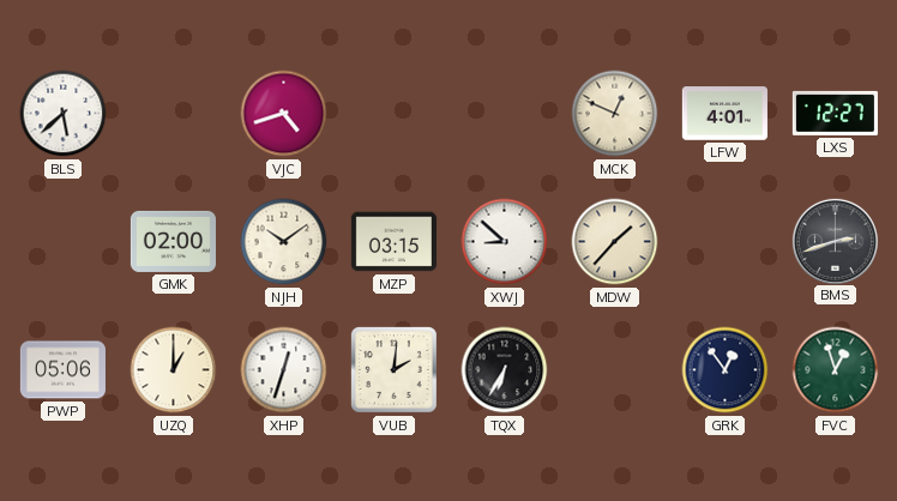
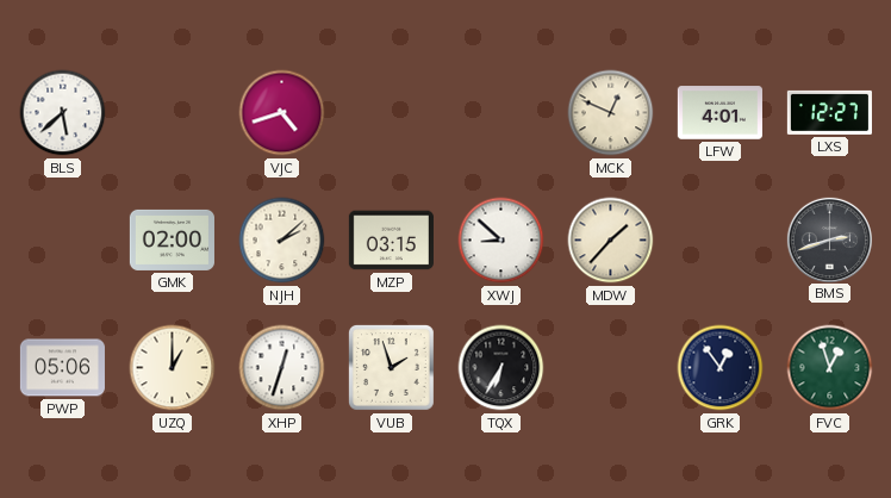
NJH: 10:09 -> 2:08 (282, 241)
VUB: 2:01 -> 1:57 (391, 367)
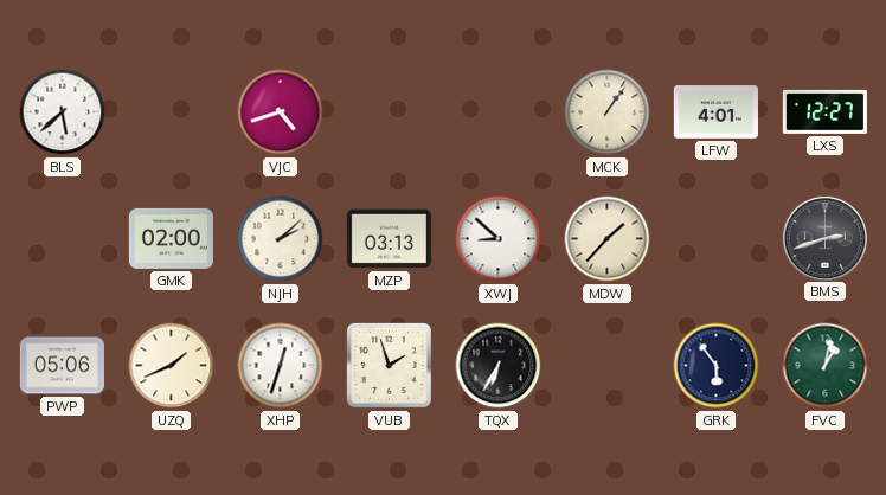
MCK: 12:49 -> 1:06 (608, 112)
MZP: 03:15 -> 03:13 (389, 239)
UZQ: 1:00 -> 1:41 (172, 366)
GRK: 12:54 -> 5:54 (717, 366)
FVC: 12:57 -> 1:02 (826, 366)
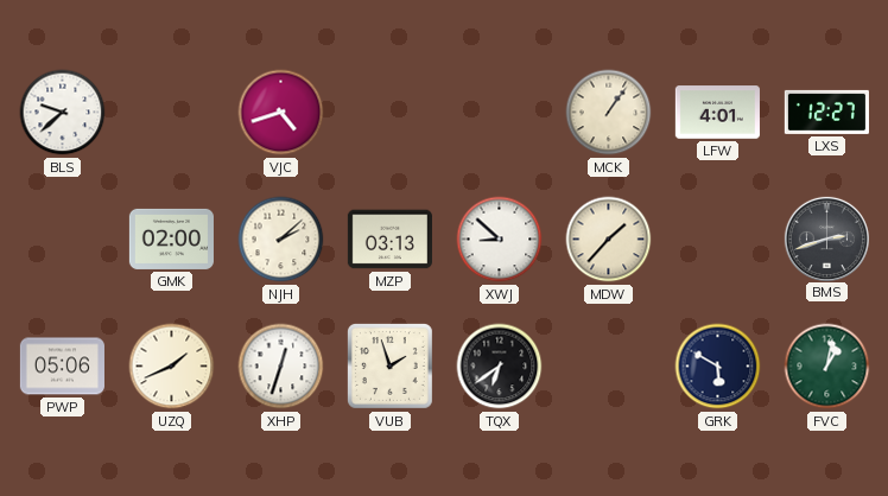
BLS: 5:38 -> 9:38 (63, 113)
TQX: 6:35 -> 6:39 (500, 367)
GRK: 5:54 -> 5:50 (718, 367)
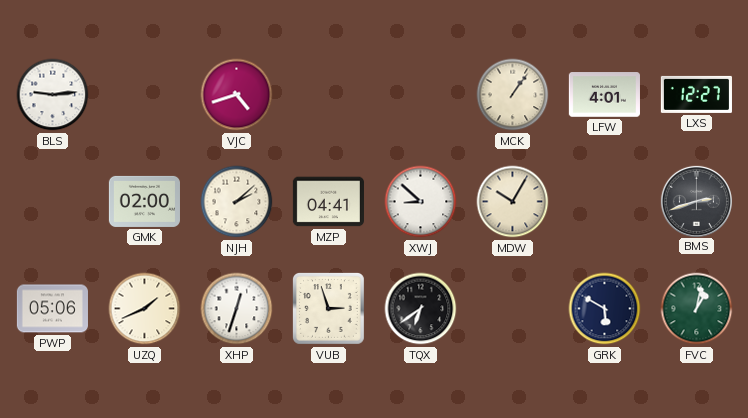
BLS: 9:38 -> 9:14 (53, 95)
MZP: 03:13 -> 04:41 (328, 202)
MDW: 1:37 -> 10:05 (513, 202)
VUB: 1:57 -> 2:57 (328, 308)
